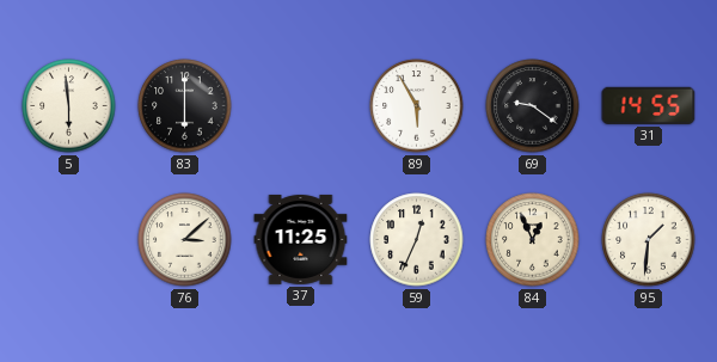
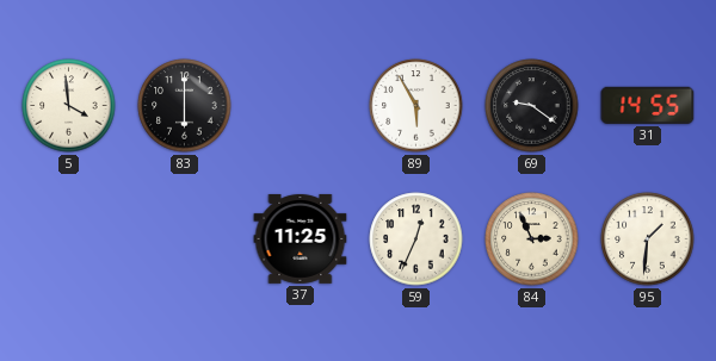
5: 5:59 -> 3:59 (69, 106)
76: 3:08 -> none (185, 240)
84: 12:56 -> 2:56 (532, 239)
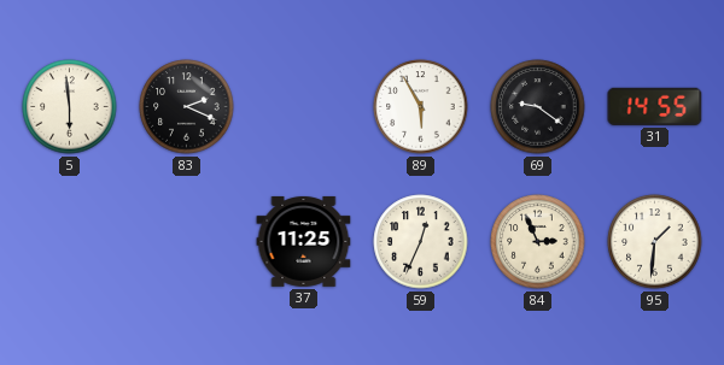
5: 3:59 -> 5:59 (70, 107)
83: 6:00 -> 2:19 (187, 107)
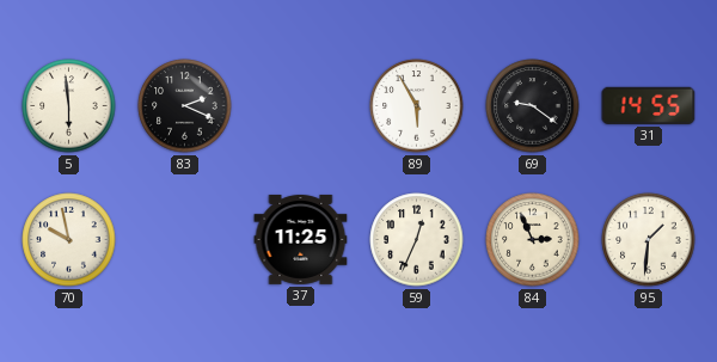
70: none -> 9:58 (69, 240)
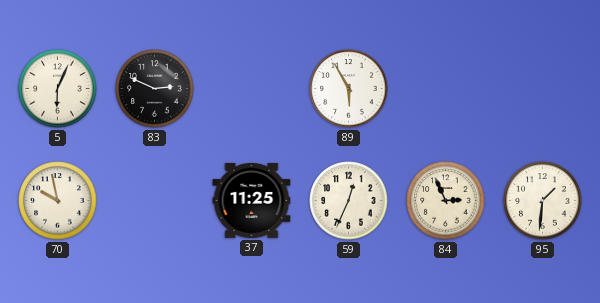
5: 5:59 -> 6:04 (58, 89)
83: 2:19 -> 2:49 (155, 89)
69: 9:21 -> none (533, 106)
31: 14:55 -> none (649, 105)
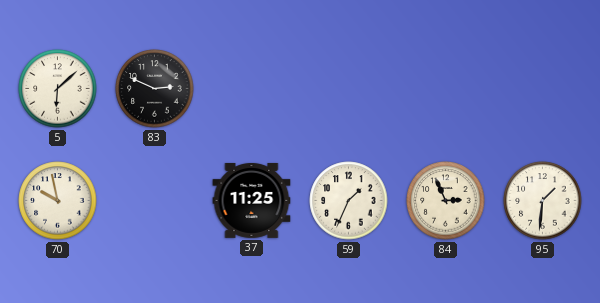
5: 6:04 -> 6:08 (58, 89)
89: 5:55 -> none (349, 89)
59: 12:34 -> 1:34 (349, 201)
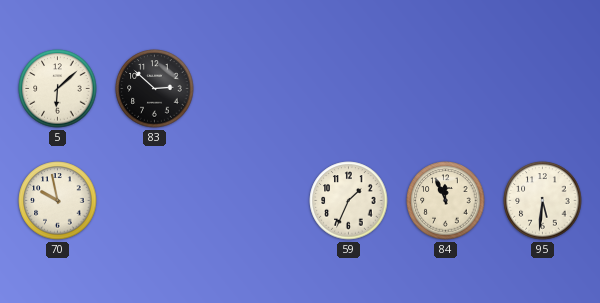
83: 2:49 -> 2:52 (155, 89)
37: 11:25 -> none (252, 200)
84: 2:56 -> 11:56 (446, 201)
95: 1:31 -> 5:31 (543, 201)
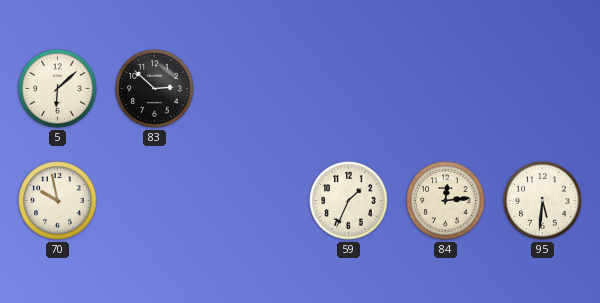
84: 11:56 -> 12:14 (446, 201)
